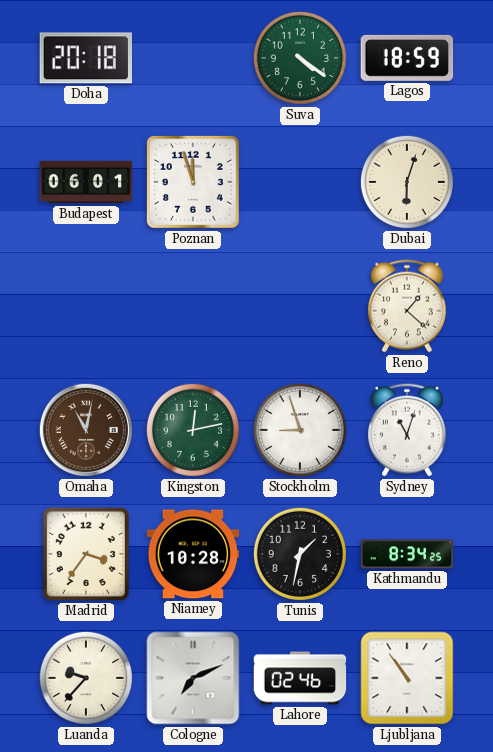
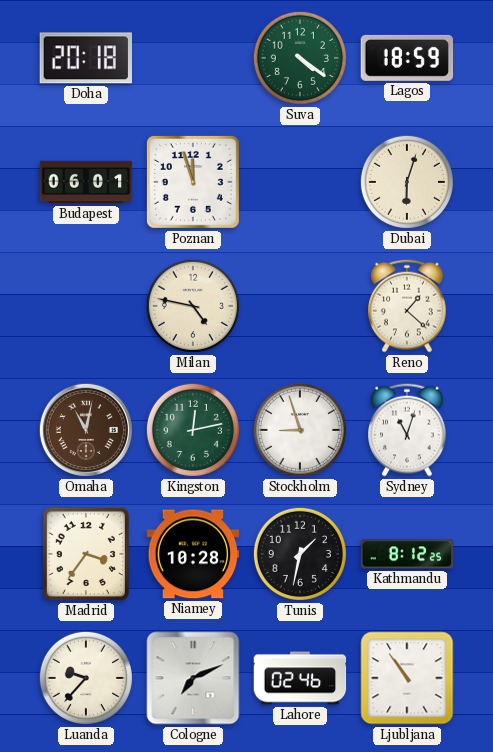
Milan: none -> 4:47 (193, 306)
Kathmandu: 8:34 -> 8:12 (407, 554)
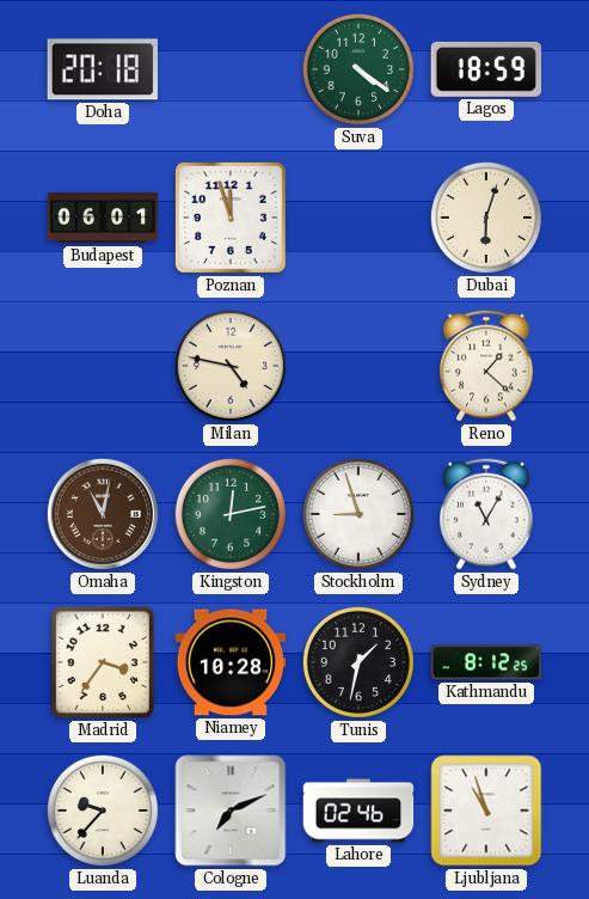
Sydney: 11:03 -> 11:05 (486, 514)
Ljubljana: 10:54 -> 10:57 (486, 811)
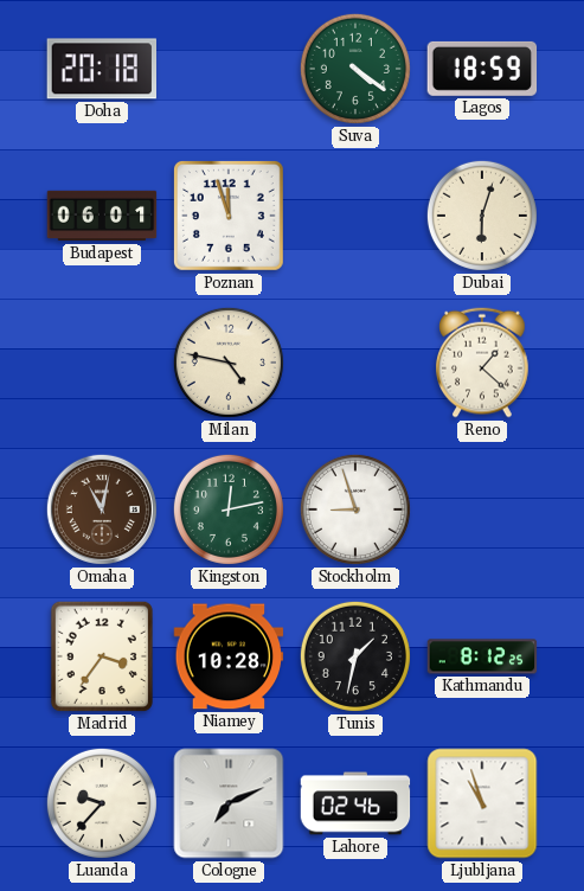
Sydney: 11:05 -> none (486, 514)
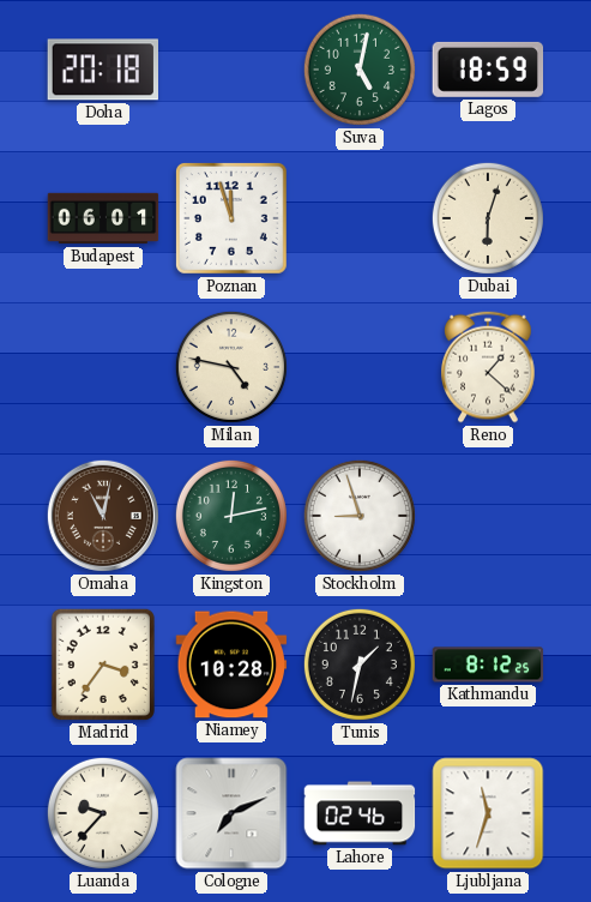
Suva: 4:21 -> 5:02 (360, 70)
Ljubljana: 10:57 -> 11:33 (488, 813)
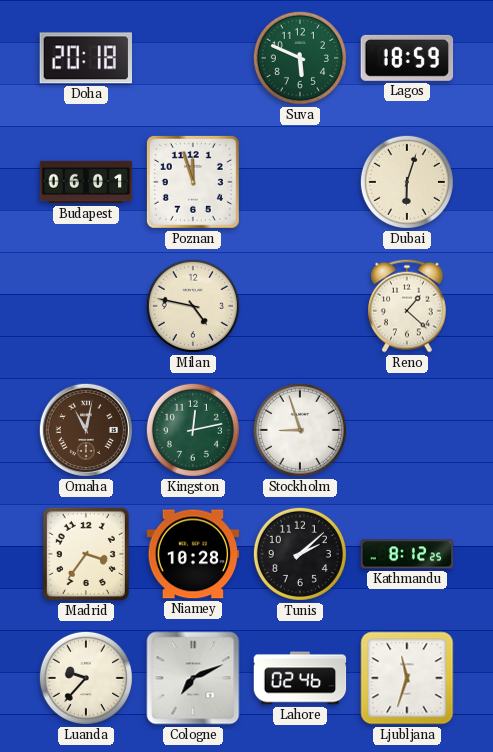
Suva: 5:02 -> 5:49 (300, 58)
Tunis: 1:32 -> 2:08 (300, 554)
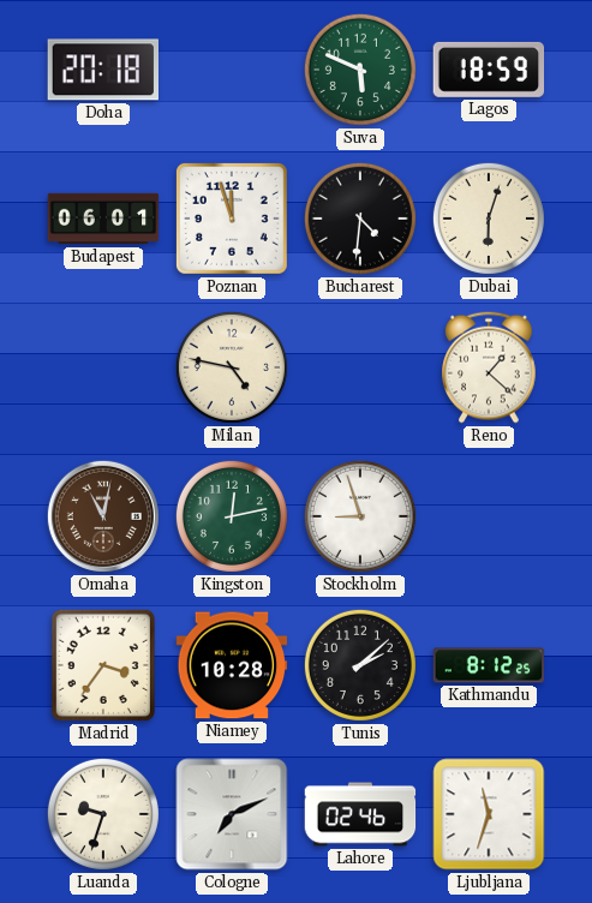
Bucharest: none -> 4:31 (360, 219)
Luanda: 9:37 -> 9:33 (103, 814)
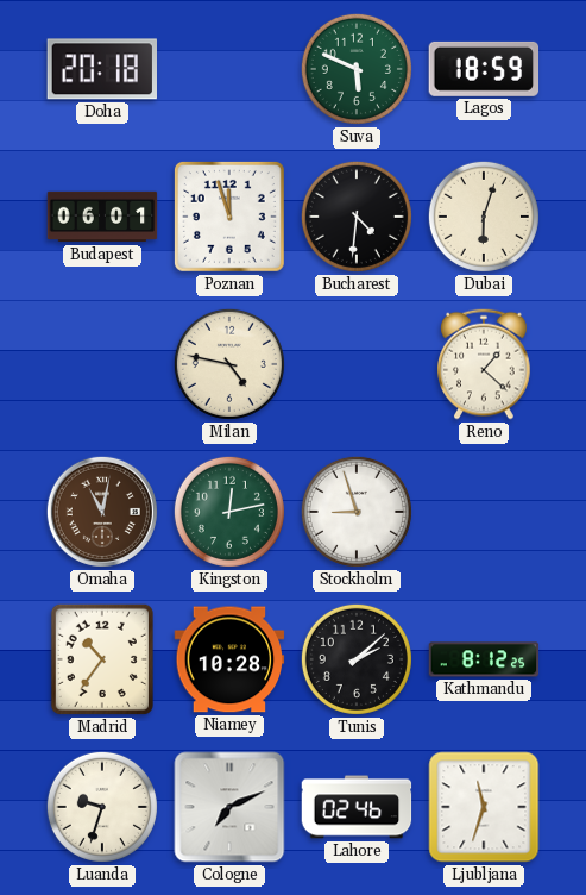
Madrid: 3:36 -> 10:36 (102, 659)
